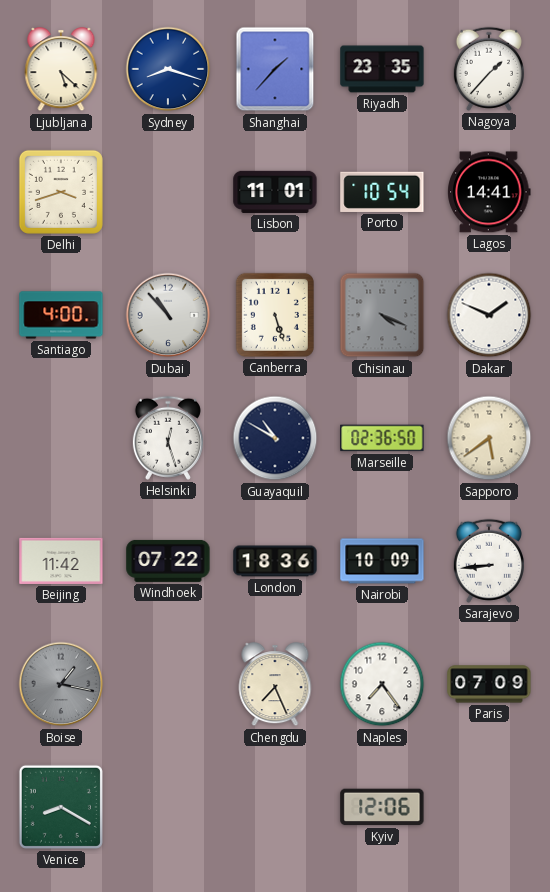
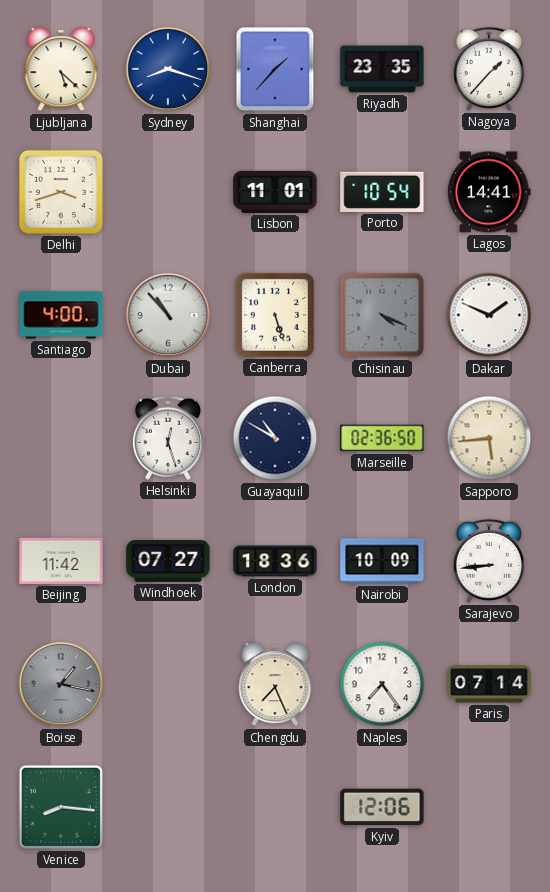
Sapporo: 5:39 -> 5:44 (489, 438)
Windhoek: 07:22 -> 07:27 (168, 561)
Paris: 07:09 -> 07:14 (489, 684)
Venice: 8:20 -> 8:16 (61, 807)
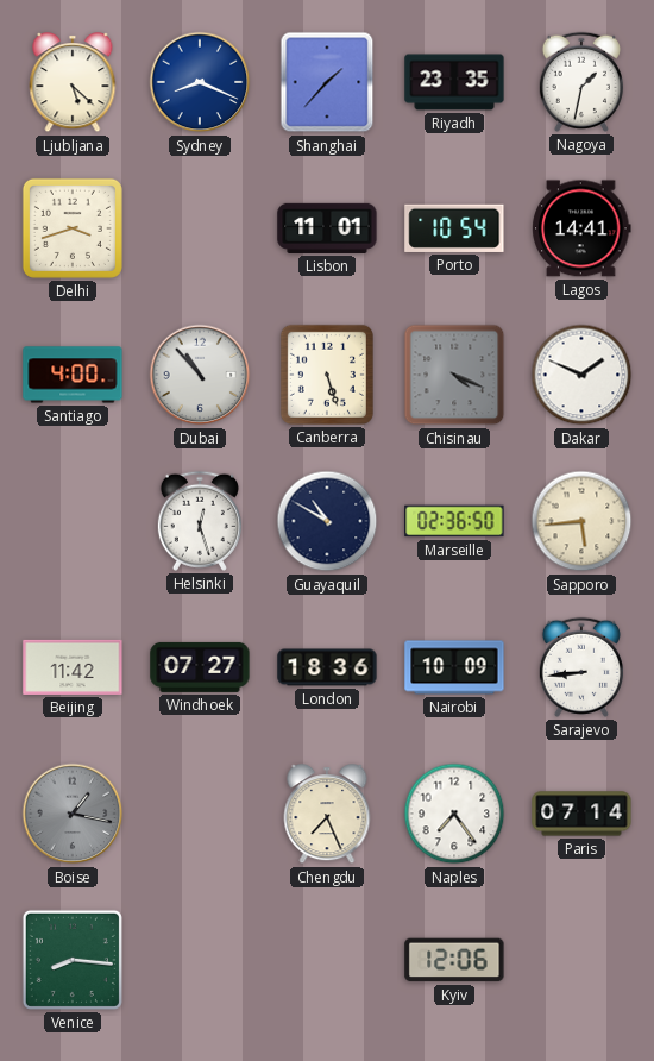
Sydney: 8:18 -> 8:19 (200, 82)
Nagoya: 1:37 -> 1:32 (581, 82)
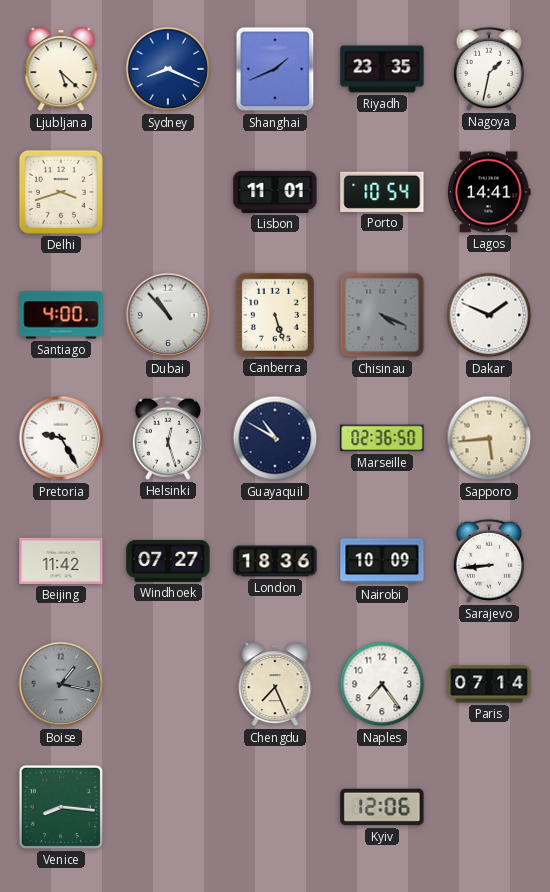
Shanghai: 1:37 -> 1:41 (275, 69)
Pretoria: none -> 9:25 (61, 438)
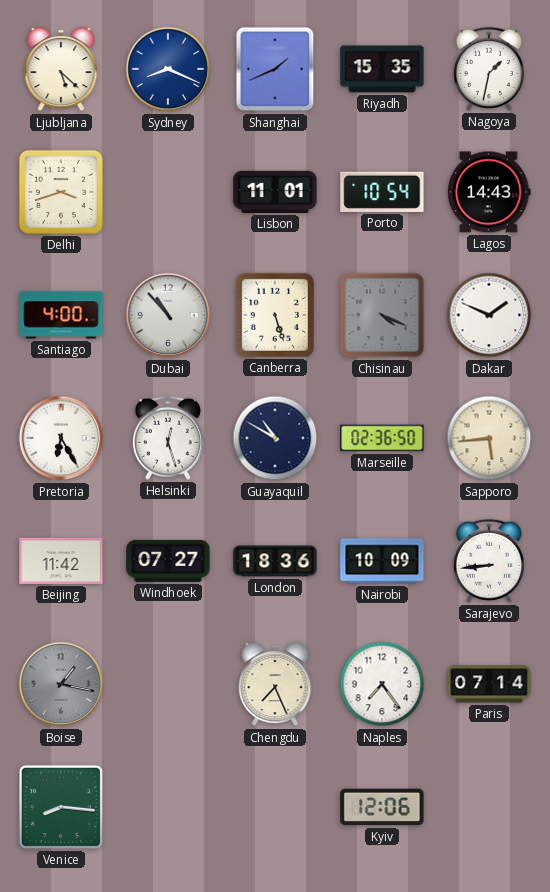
Riyadh: 23:35 -> 15:35 (382, 69)
Lagos: 14:41 -> 14:43 (489, 192)
Pretoria: 9:25 -> 6:25 (61, 438)
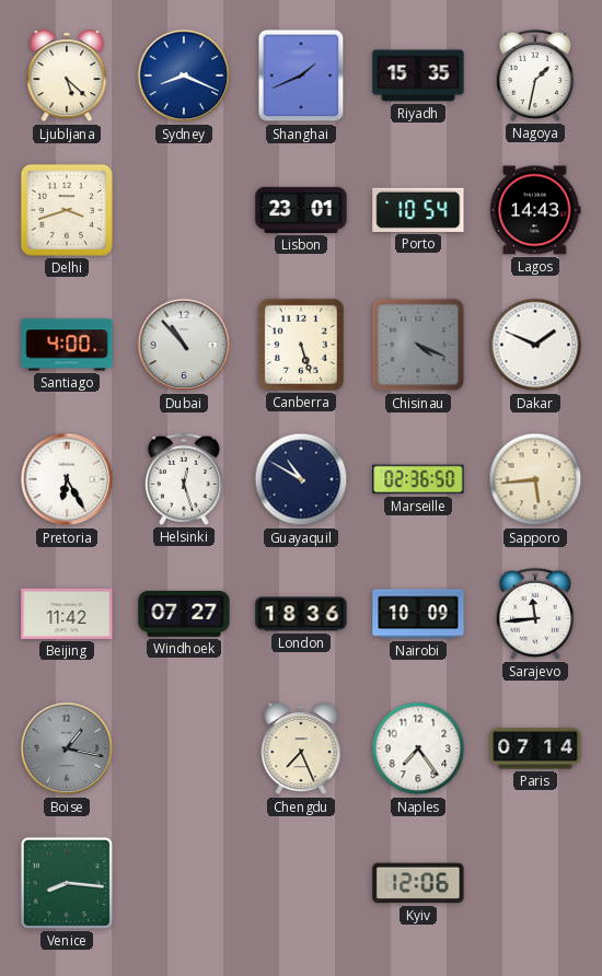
Lisbon: 11:01 -> 23:01 (301, 210)
Sarajevo: 8:44 -> 11:44 (535, 614)
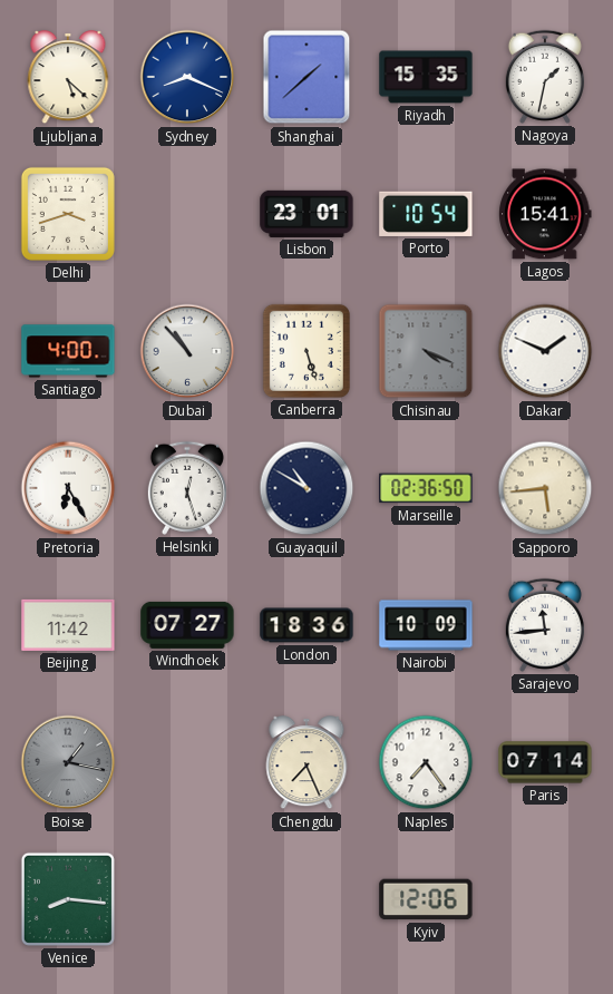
Shanghai: 1:41 -> 1:38 (306, 77)
Lagos: 14:43 -> 15:41 (545, 214)
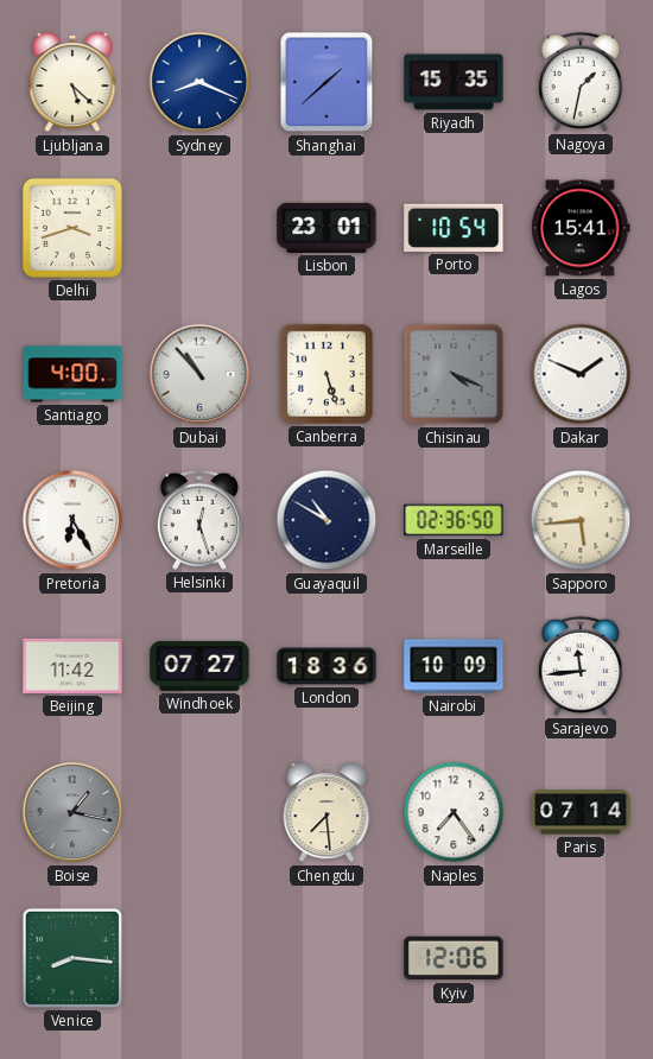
Chengdu: 7:26 -> 7:29 (326, 813)
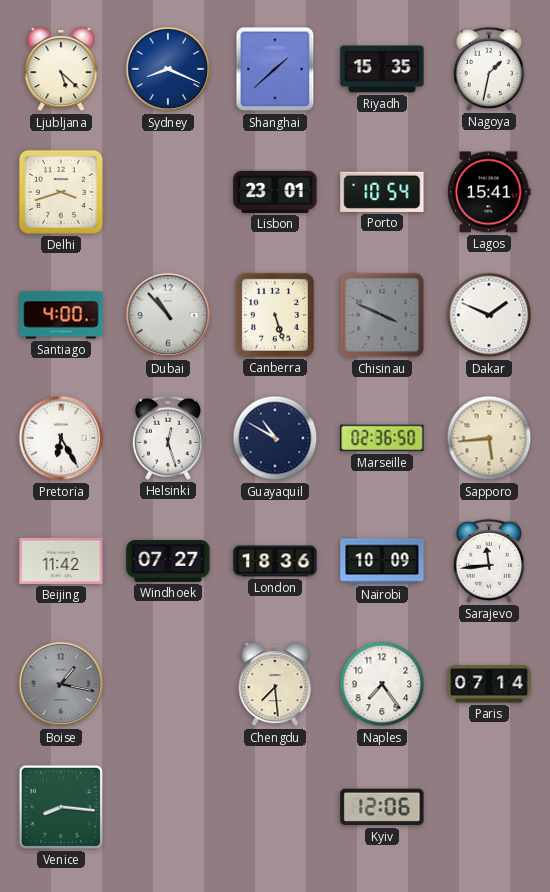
Chisinau: 4:19 -> 3:49 (382, 315)
